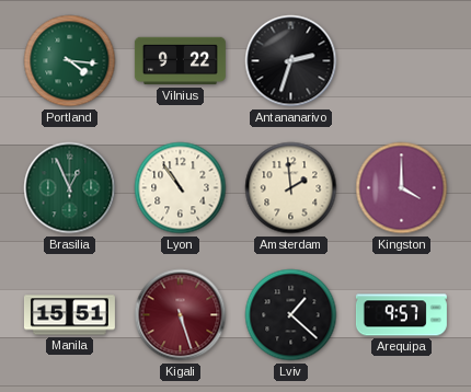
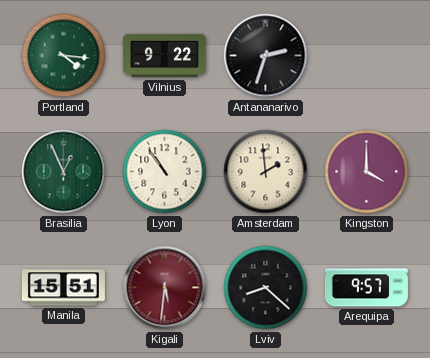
Kigali: 5:27 -> 5:31 (165, 288)
Lviv: 1:22 -> 8:22 (266, 288)
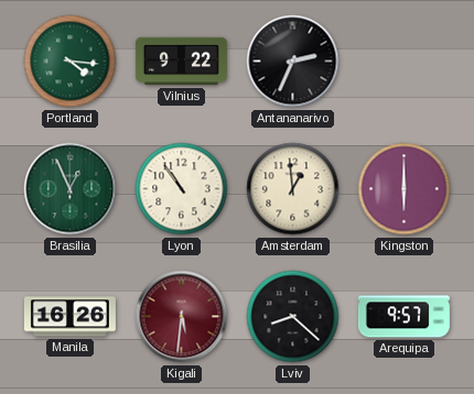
Antananarivo: 2:33 -> 2:34 (293, 62)
Amsterdam: 1:59 -> 12:59 (293, 189)
Kingston: 4:00 -> 6:00 (405, 189)
Manila: 15:51 -> 16:26 (69, 317)
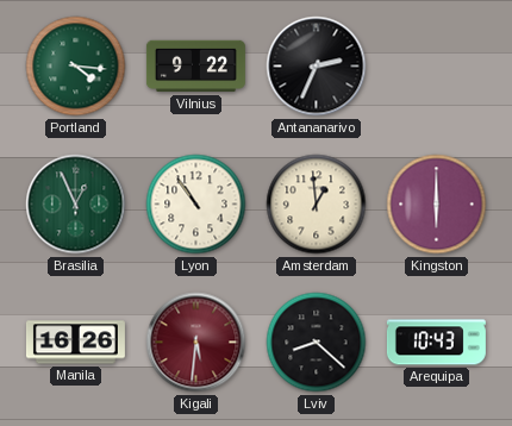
Arequipa: 9:57 -> 10:43 (436, 343)
